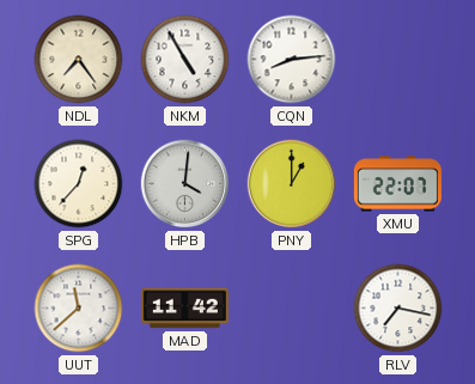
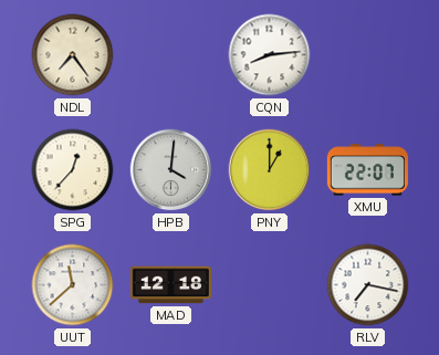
NKM: 4:55 -> none (185, 60)
MAD: 11:42 -> 12:18 (170, 285)
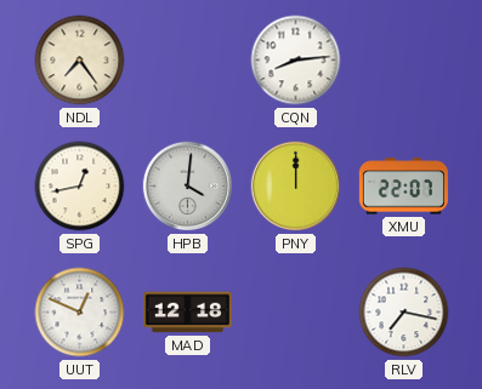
SPG: 12:37 -> 12:43 (80, 187)
PNY: 1:00 -> 12:00 (296, 187)
UUT: 11:38 -> 12:49 (80, 313)
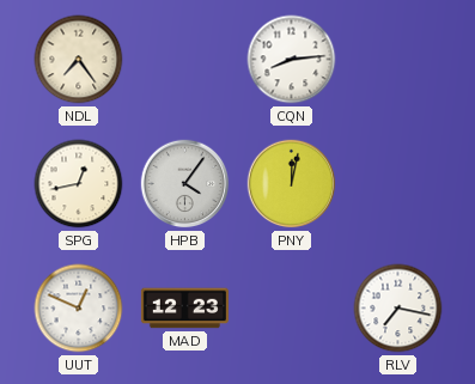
HPB: 4:01 -> 4:06 (185, 184)
PNY: 12:00 -> 12:02 (292, 184)
XMU: 22:07 -> none (403, 187)
MAD: 12:18 -> 12:23 (184, 309)
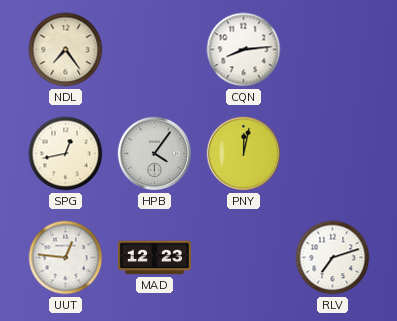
UUT: 12:49 -> 12:46 (66, 258)
RLV: 7:17 -> 7:12 (333, 258)
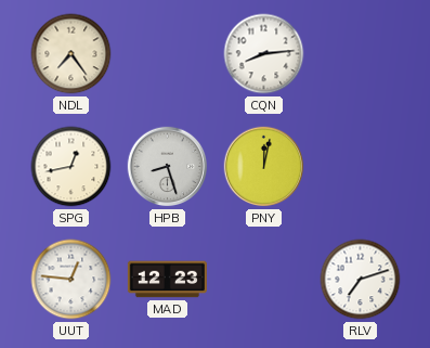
HPB: 4:06 -> 8:27 (168, 167)
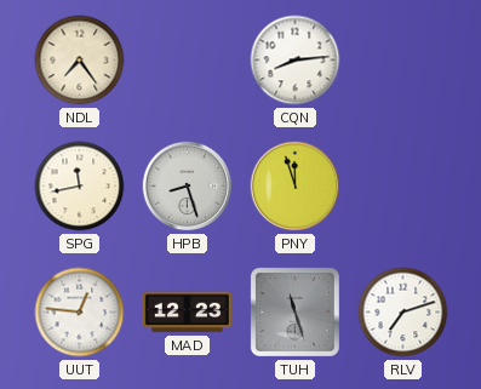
SPG: 12:43 -> 11:43 (80, 187)
PNY: 12:02 -> 11:57 (296, 187)
TUH: none -> 11:27 (294, 311)
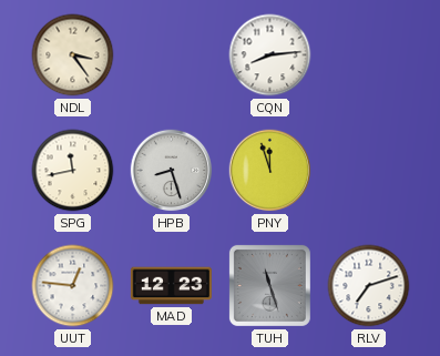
NDL: 7:24 -> 3:24 (73, 55)
